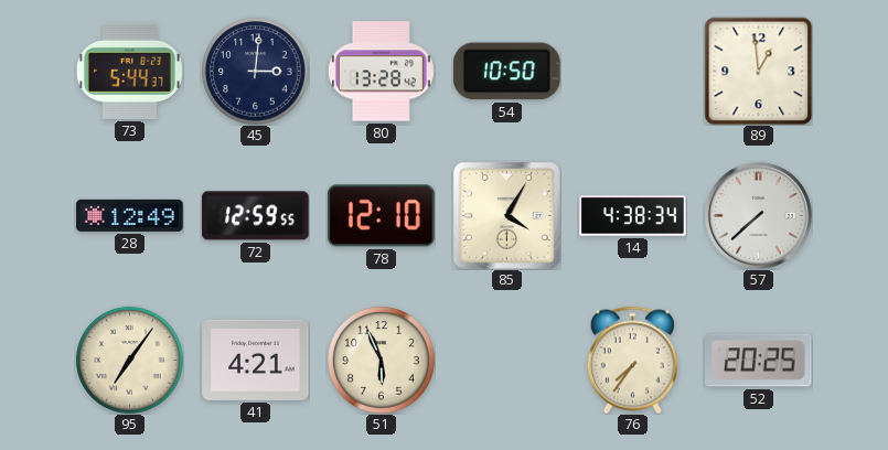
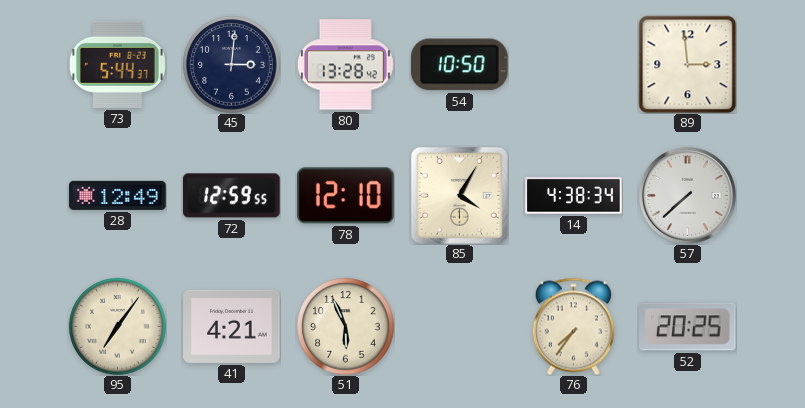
89: 12:59 -> 2:59 (687, 64)
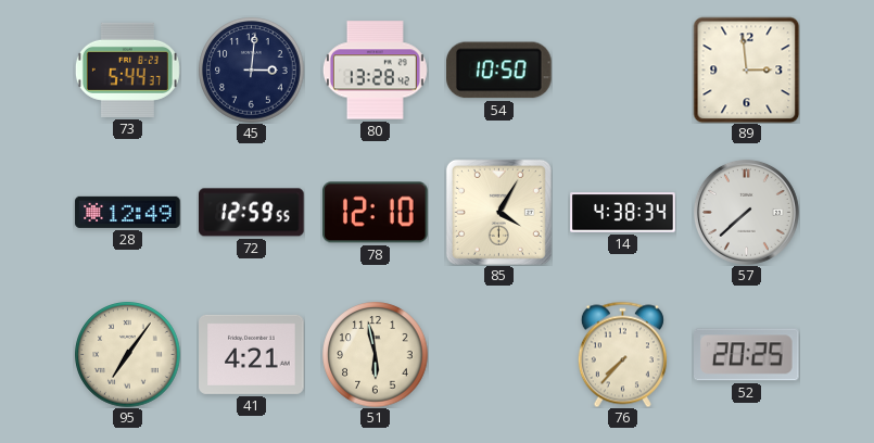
51: 5:56 -> 5:58 (376, 355)
76: 7:36 -> 7:37 (622, 354)
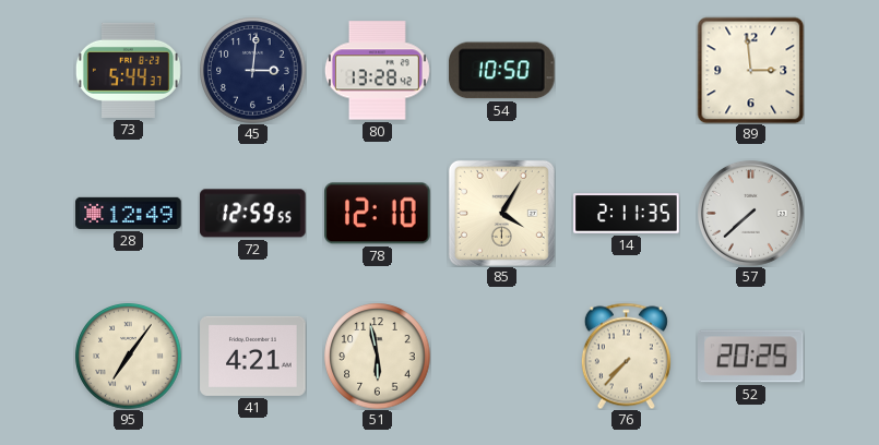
14: 4:38 -> 2:11 (627, 214)
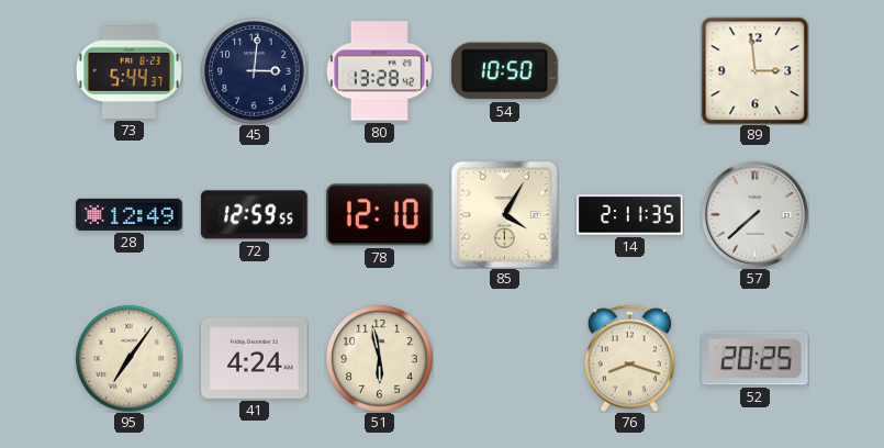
41: 4:21 -> 4:24 (255, 358)
76: 7:37 -> 8:18 (629, 358)
